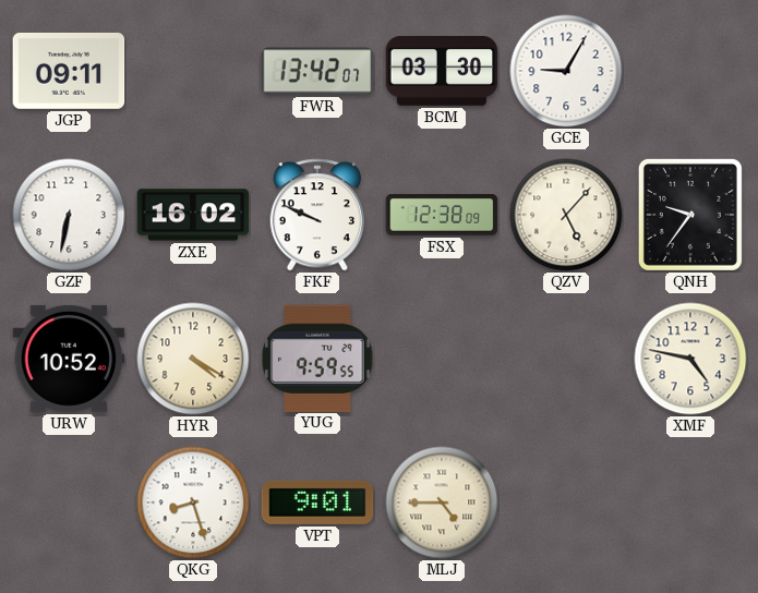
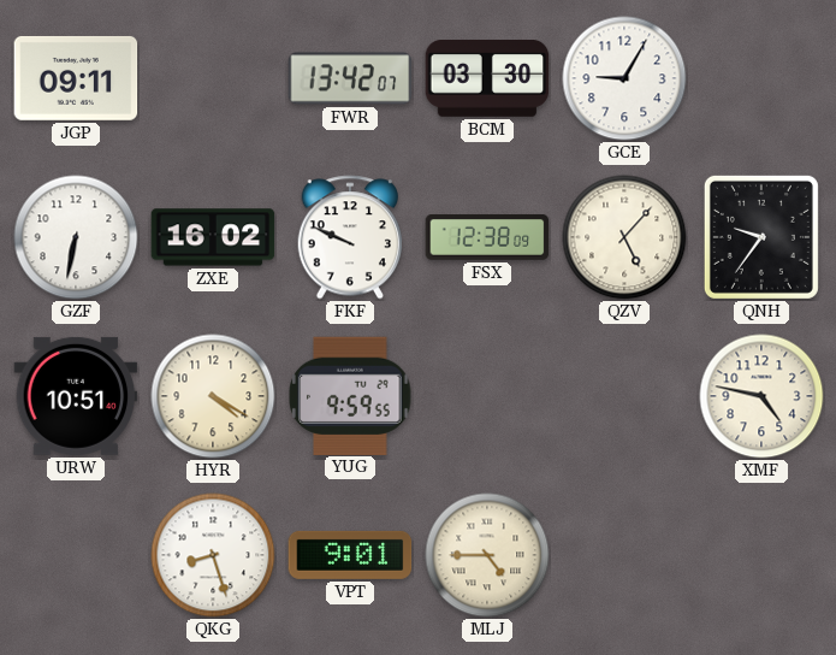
URW: 10:52 -> 10:51 (76, 396)
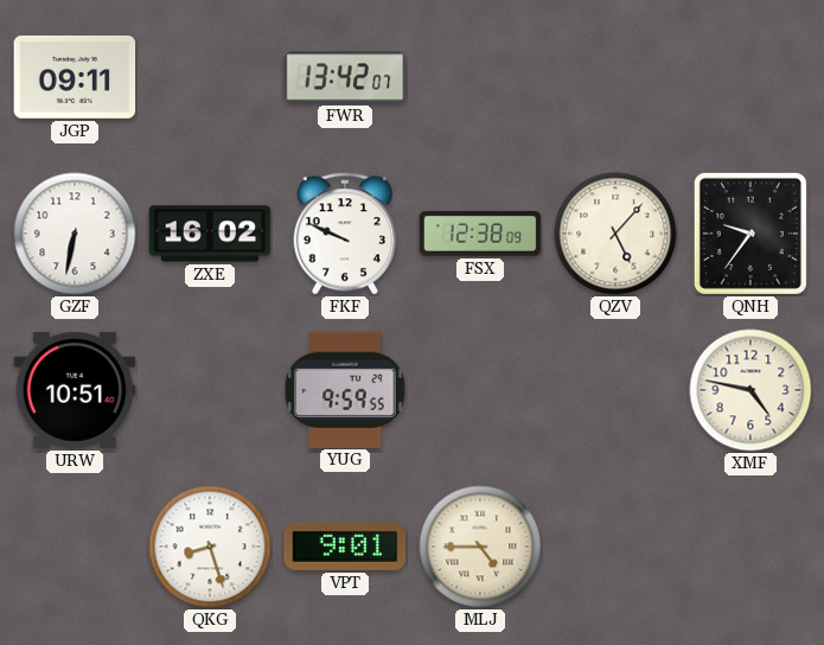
BCM: 03:30 -> none (487, 79)
GCE: 9:05 -> none (624, 78)
HYR: 4:20 -> none (213, 396)
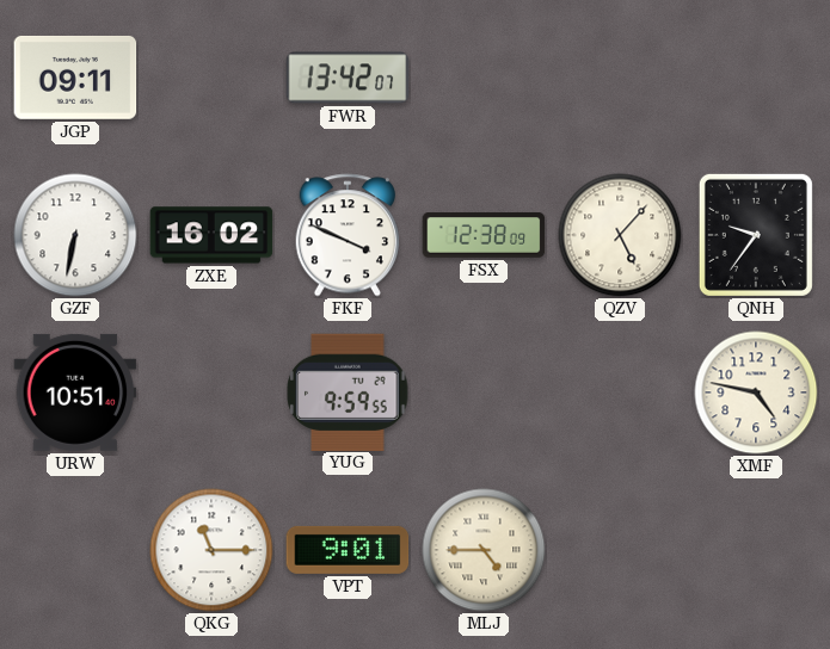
FKF: 9:49 -> 3:49 (346, 235)
QKG: 8:27 -> 11:15 (211, 550)
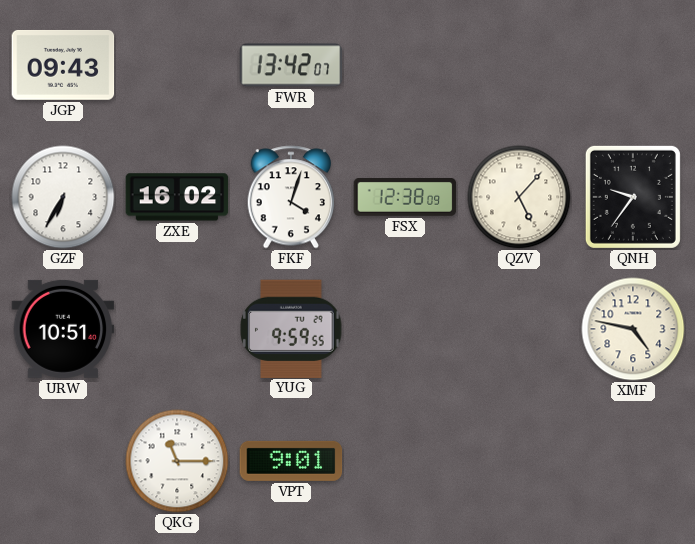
JGP: 09:11 -> 09:43 (63, 65)
GZF: 6:32 -> 6:35 (63, 197)
FKF: 3:49 -> 4:03 (290, 197)
MLJ: 4:45 -> none (484, 550)
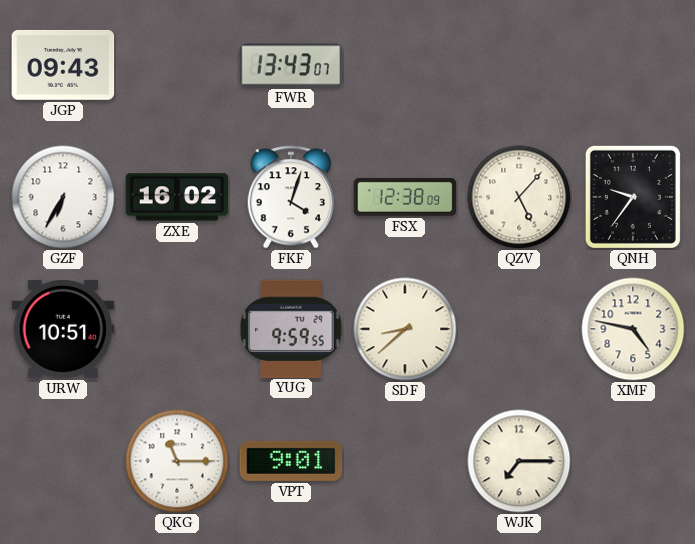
FWR: 13:42 -> 13:43 (291, 65)
SDF: none -> 8:38 (405, 329)
WJK: none -> 7:15 (519, 461)
